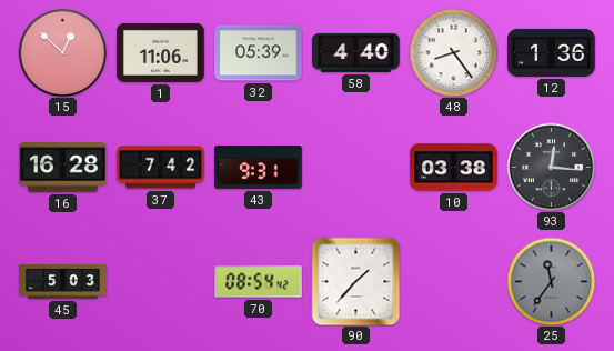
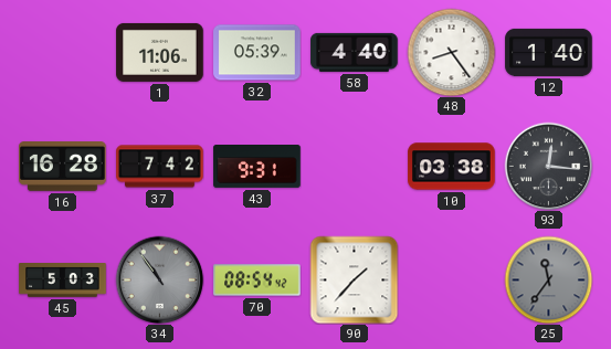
15: 12:52 -> none (62, 52)
12: 1:36 -> 1:40 (549, 52)
34: none -> 10:54 (159, 279)
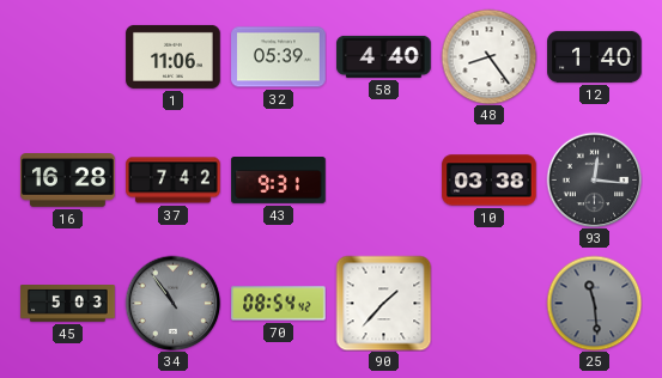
25: 11:36 -> 11:29 (594, 303)
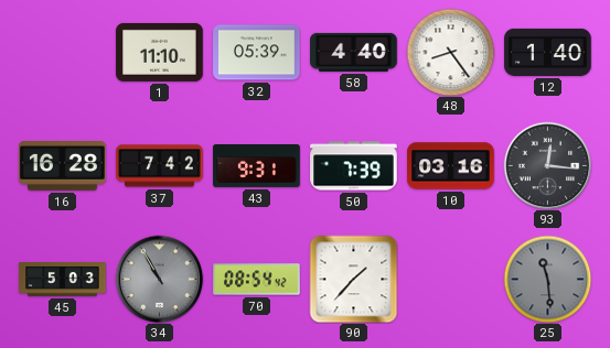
1: 11:06 -> 11:10 (160, 52)
50: none -> 7:39 (354, 166)
10: 03:38 -> 03:16 (451, 166)
34: 10:54 -> 10:55 (159, 279)
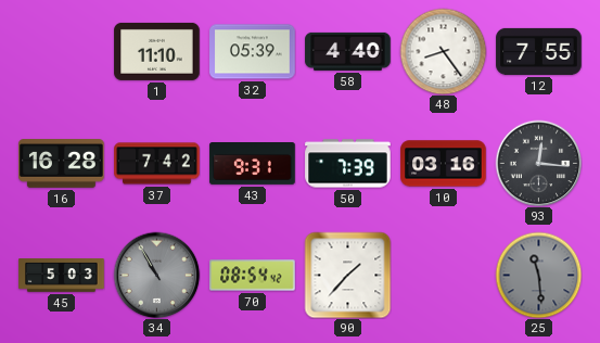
12: 1:40 -> 7:55 (539, 51)
